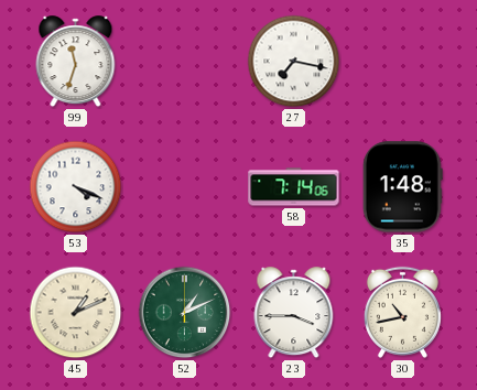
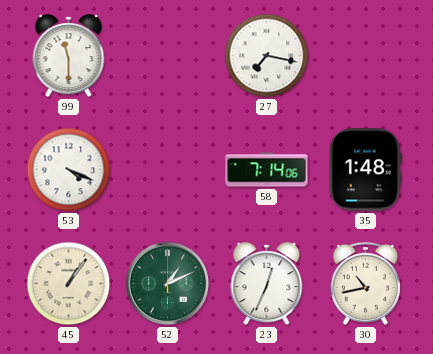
99: 11:33 -> 11:30 (69, 56)
45: 1:11 -> 1:06 (69, 284)
23: 3:45 -> 12:34 (267, 284)
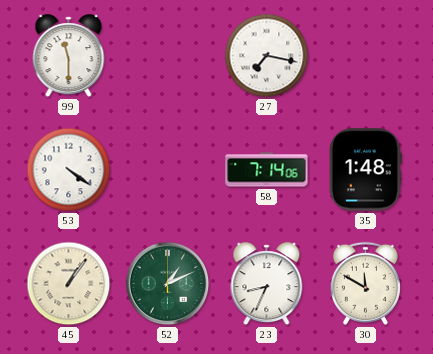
53: 4:19 -> 4:21 (69, 170)
23: 12:34 -> 8:34 (267, 284)
30: 10:43 -> 11:50 (365, 283)
